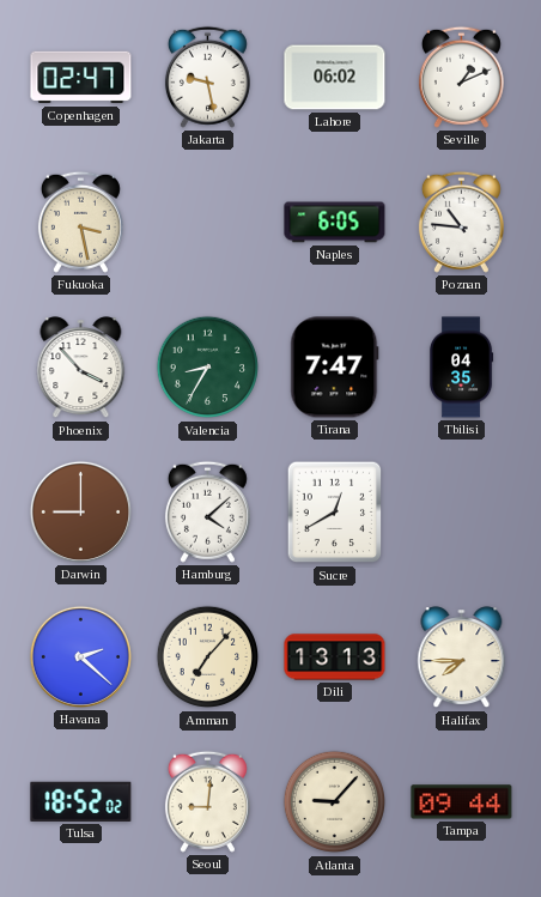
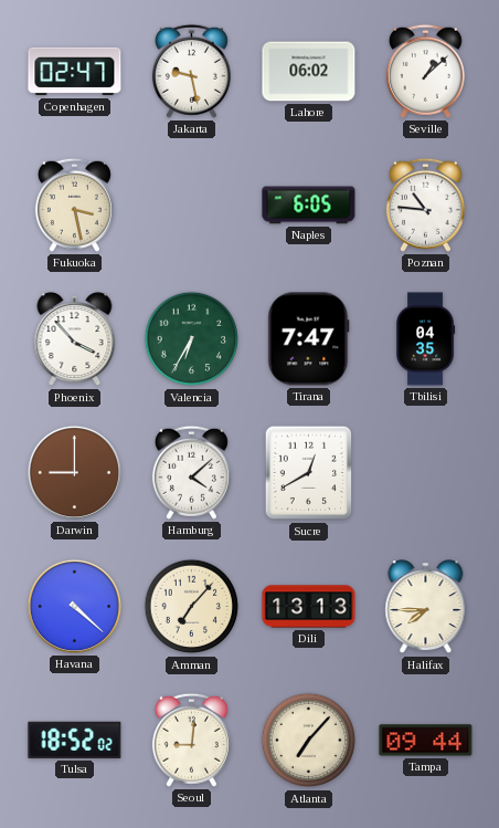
Seville: 1:11 -> 1:08 (425, 71)
Valencia: 8:35 -> 6:35 (192, 339)
Havana: 2:22 -> 4:22 (74, 606)
Atlanta: 9:07 -> 7:07 (309, 741)
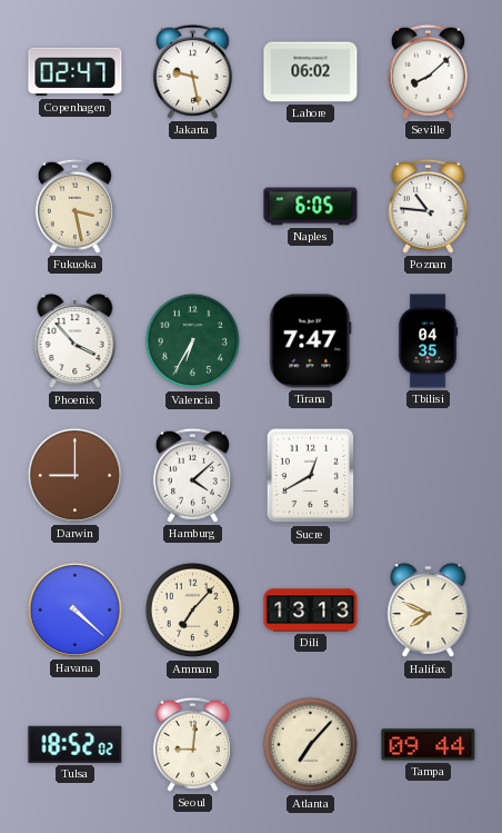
Seville: 1:08 -> 8:08 (428, 71)
Halifax: 7:45 -> 7:49 (429, 611)
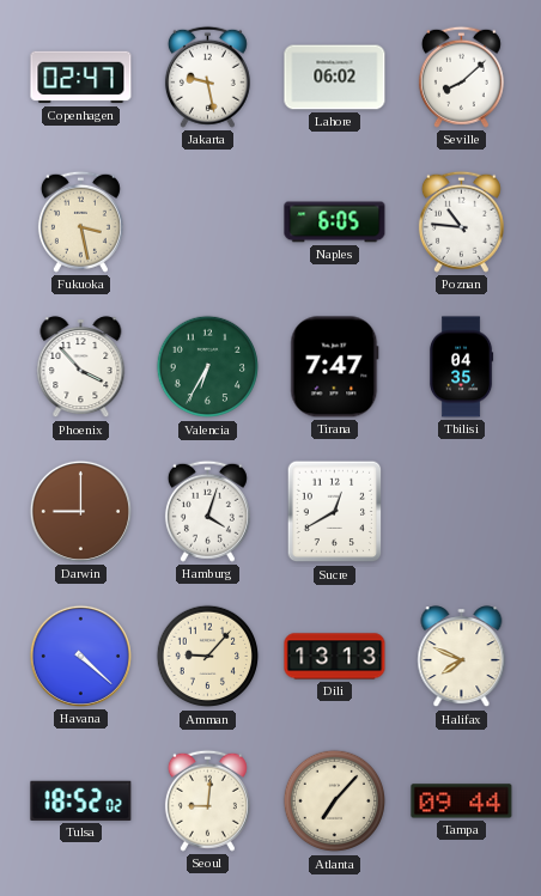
Hamburg: 4:08 -> 4:03 (207, 511)
Amman: 7:07 -> 9:07 (208, 657)
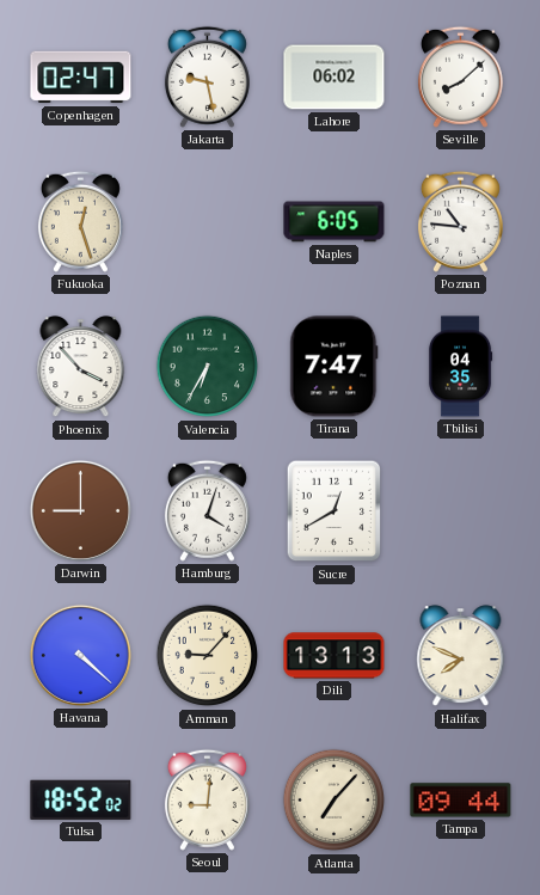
Fukuoka: 3:28 -> 12:27 (80, 221)
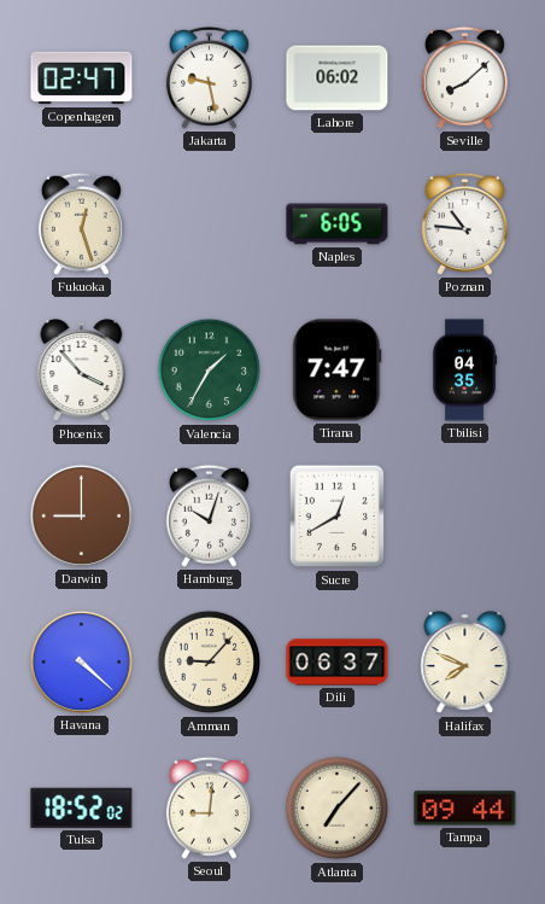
Valencia: 6:35 -> 1:35 (210, 371)
Hamburg: 4:03 -> 10:03 (209, 515)
Dili: 13:13 -> 06:37 (338, 663)
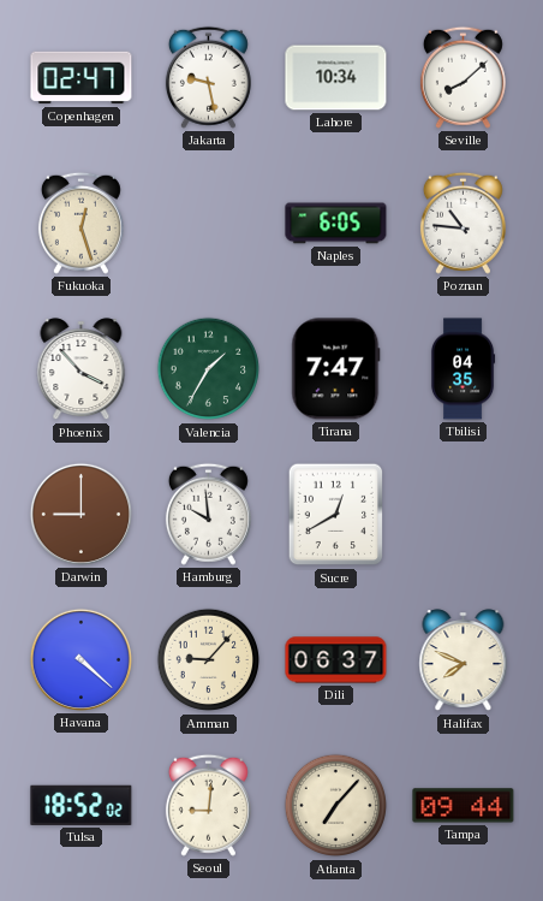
Lahore: 06:02 -> 10:34 (336, 78)
Hamburg: 10:03 -> 9:59 (208, 514)
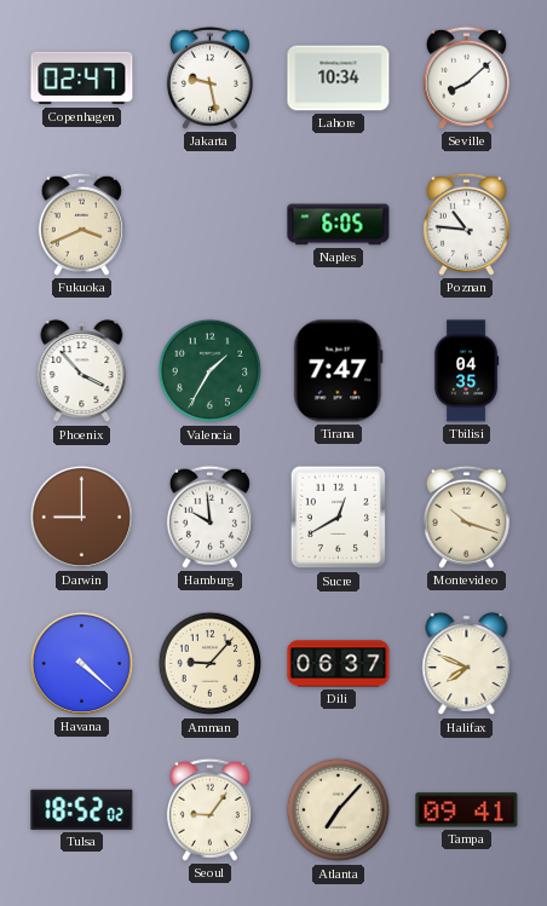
Fukuoka: 12:27 -> 3:41 (81, 224)
Montevideo: none -> 10:18 (466, 517)
Seoul: 9:01 -> 9:06 (209, 809)
Tampa: 09:44 -> 09:41 (467, 810)
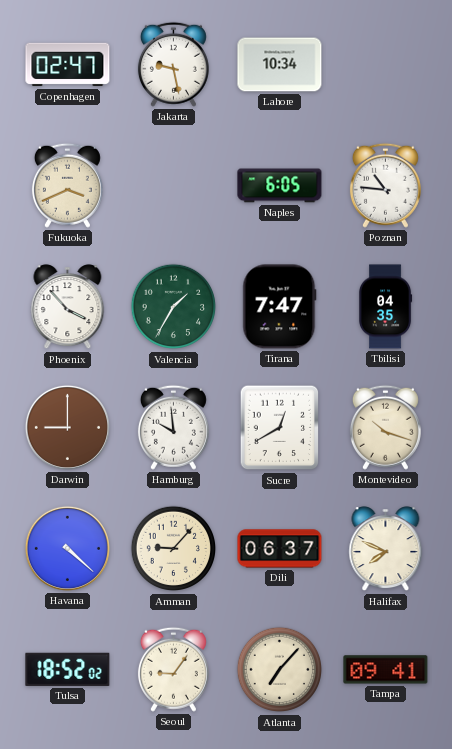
Seville: 8:08 -> none (466, 77)
